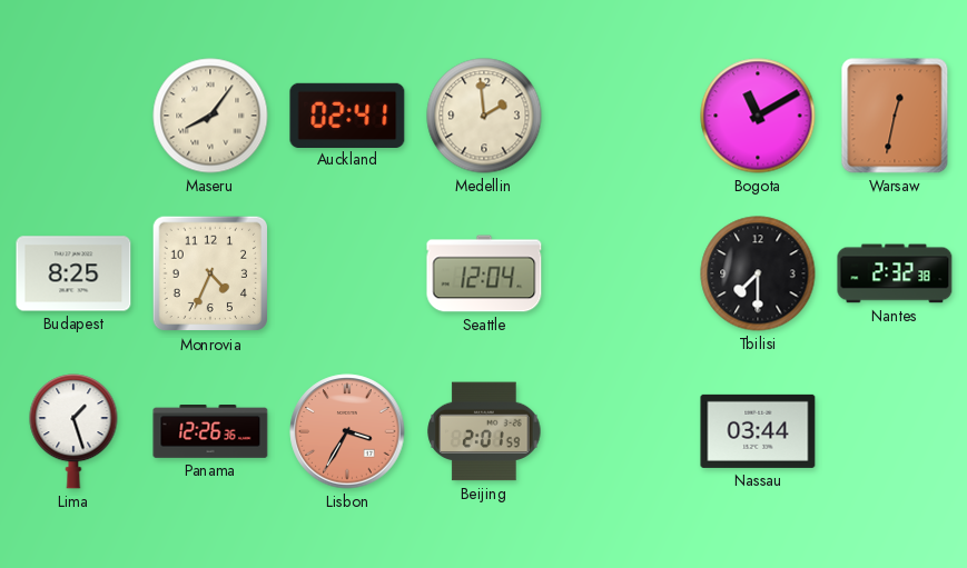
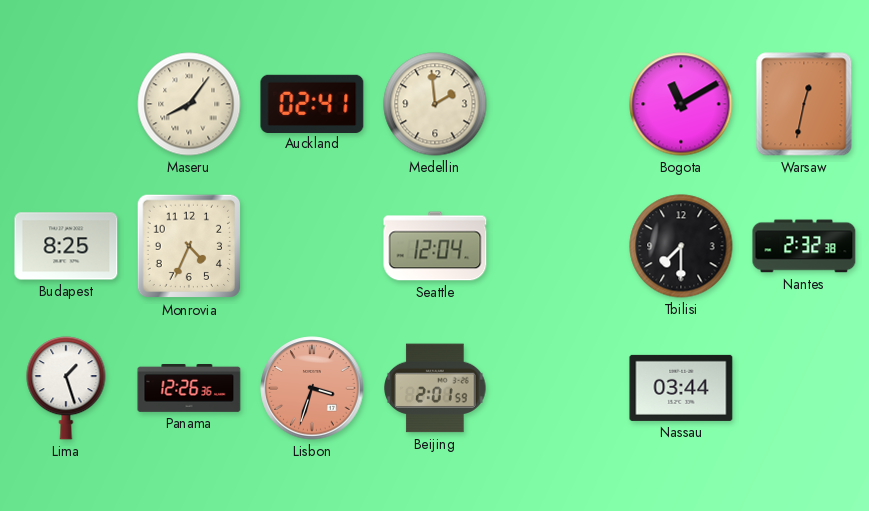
Lisbon: 3:35 -> 3:33 (312, 388)
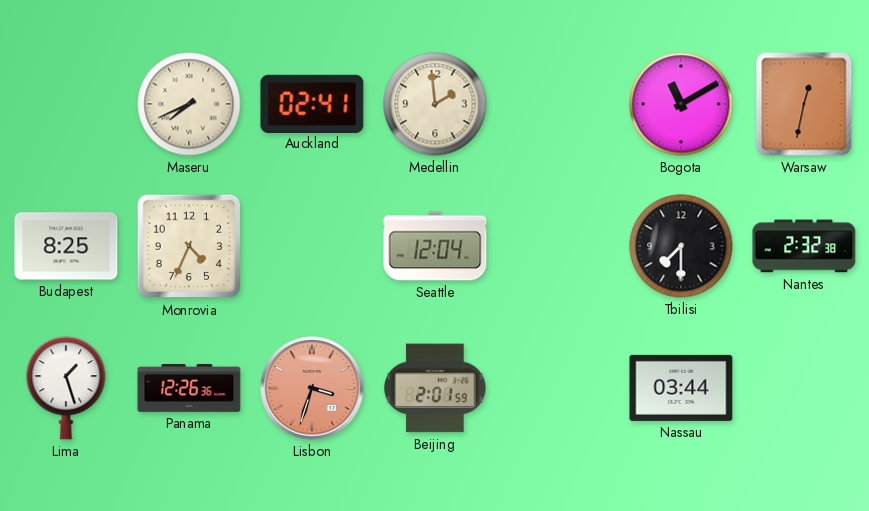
Maseru: 8:06 -> 7:41 (189, 104)
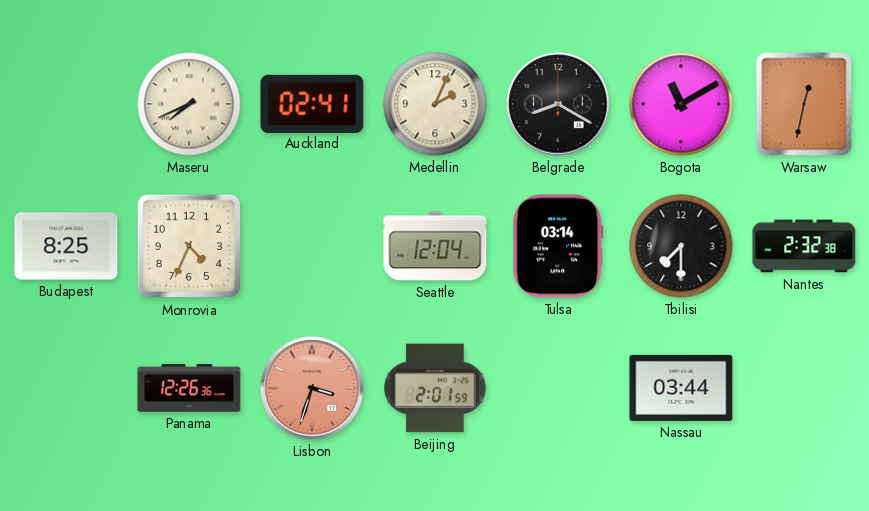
Medellin: 1:59 -> 2:04 (435, 104)
Belgrade: none -> 8:20 (558, 104)
Tulsa: none -> 03:14 (558, 246)
Lima: 1:27 -> none (66, 388)
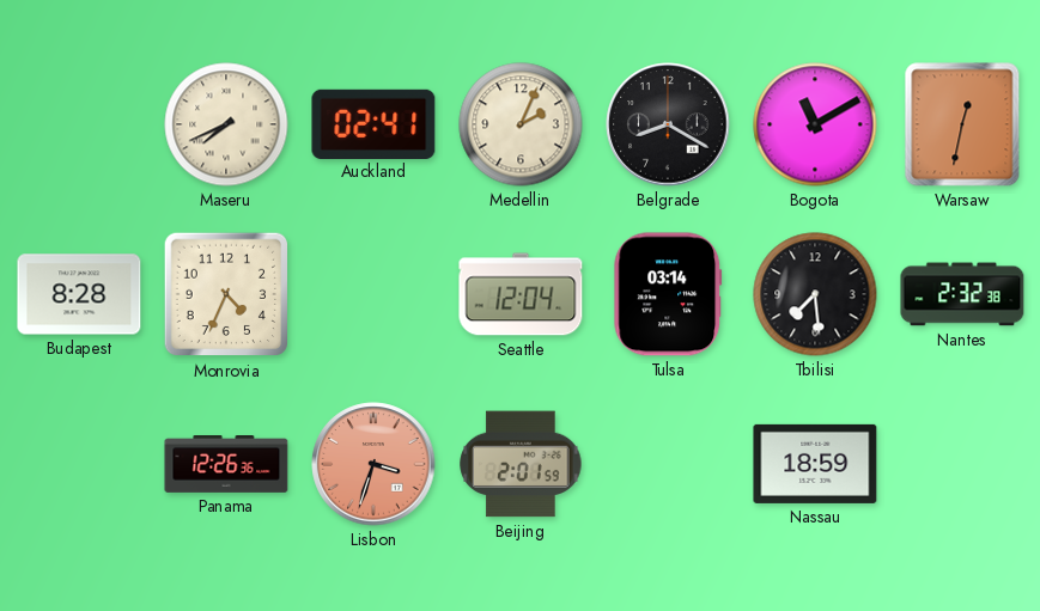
Budapest: 8:25 -> 8:28 (79, 294)
Tbilisi: 7:30 -> 7:29 (815, 294)
Nassau: 03:44 -> 18:59 (815, 464)
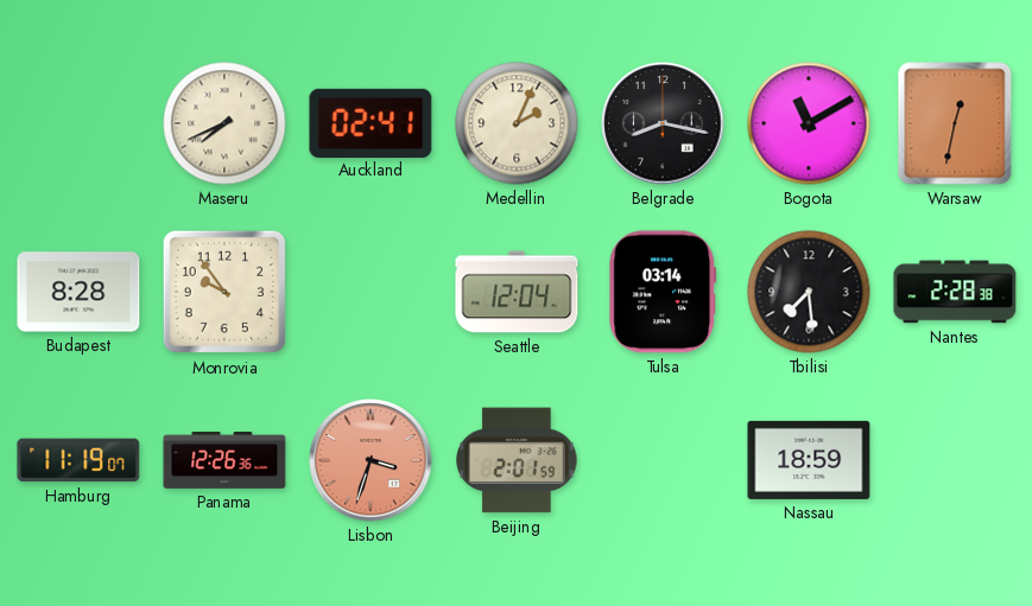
Belgrade: 8:20 -> 8:17 (663, 123)
Monrovia: 4:34 -> 9:54 (224, 292)
Nantes: 2:32 -> 2:28 (955, 292)
Hamburg: none -> 11:19 (78, 460)
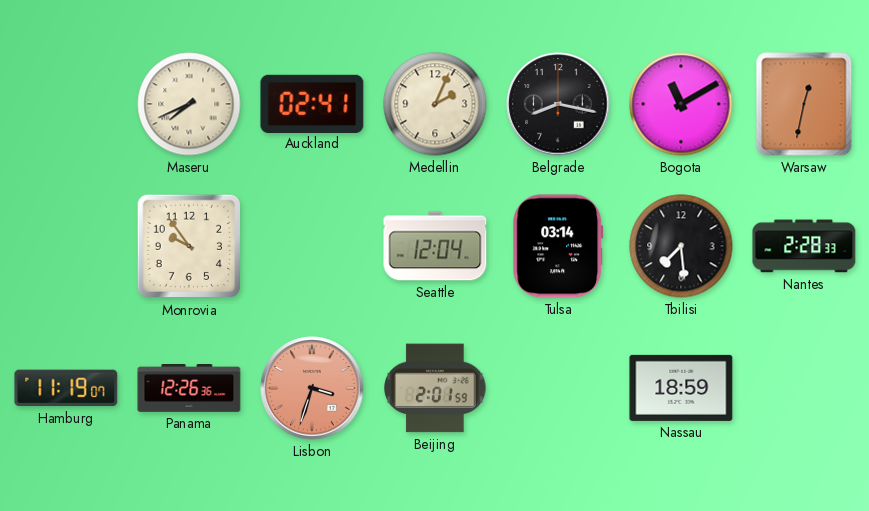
Budapest: 8:28 -> none (78, 292)
Nantes: 2:28:38 -> 2:28:33 (804, 246)
